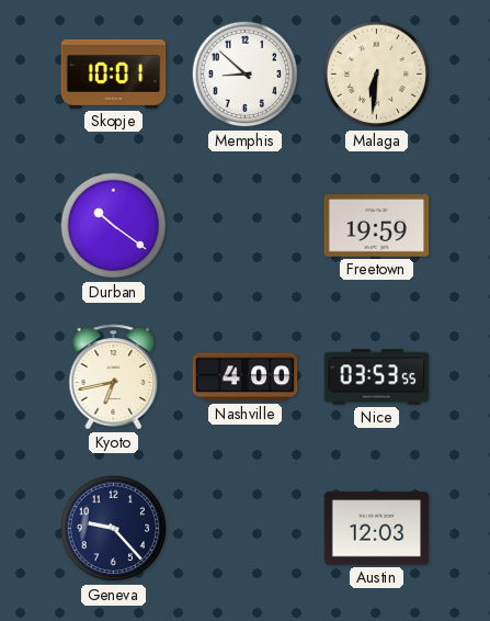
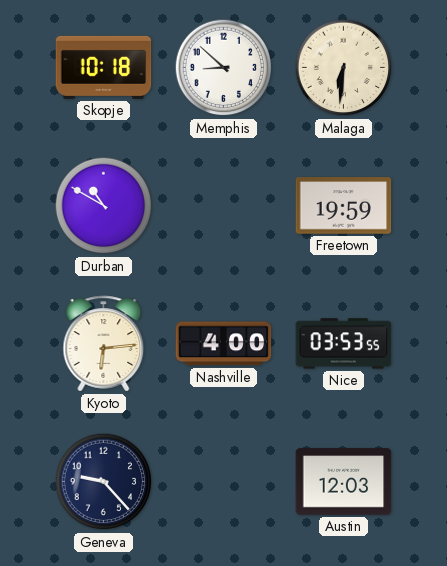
Skopje: 10:01 -> 10:18 (104, 67)
Durban: 10:21 -> 10:50 (104, 206)
Kyoto: 6:43 -> 6:14 (104, 344)
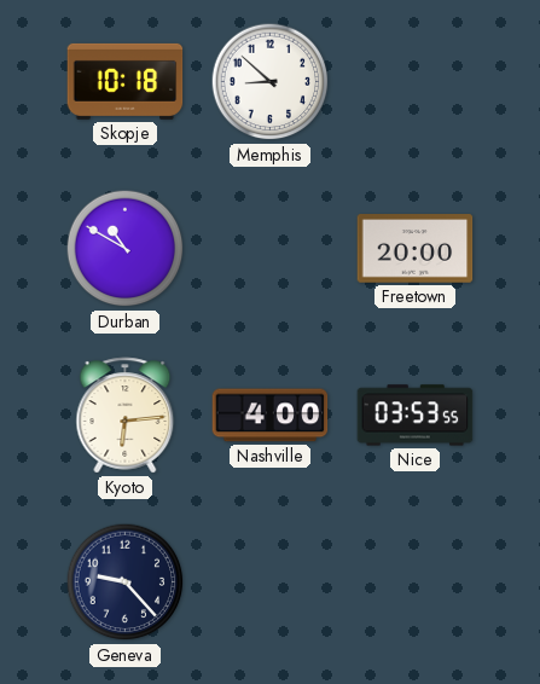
Malaga: 6:31 -> none (344, 68)
Freetown: 19:59 -> 20:00 (416, 249)
Austin: 12:03 -> none (344, 482)
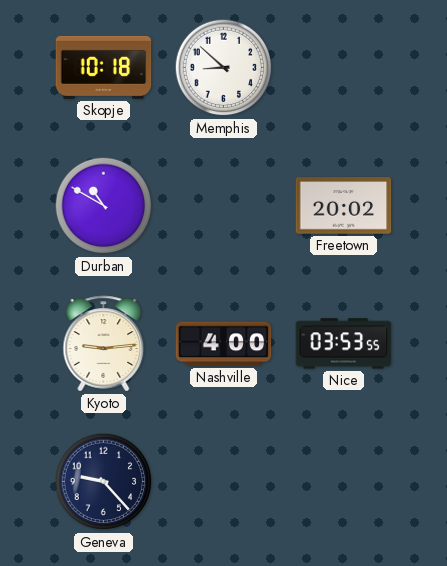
Freetown: 20:00 -> 20:02 (344, 206)
Kyoto: 6:14 -> 9:14 (104, 344)
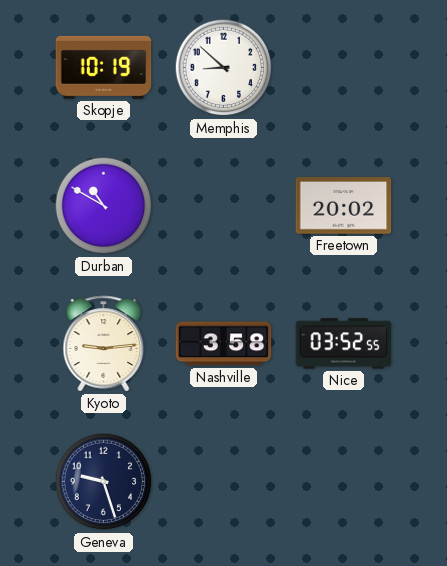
Skopje: 10:18 -> 10:19 (104, 67)
Nashville: 4:00 -> 3:58 (224, 344)
Nice: 03:53 -> 03:52 (344, 344)
Geneva: 9:23 -> 9:27 (104, 482)
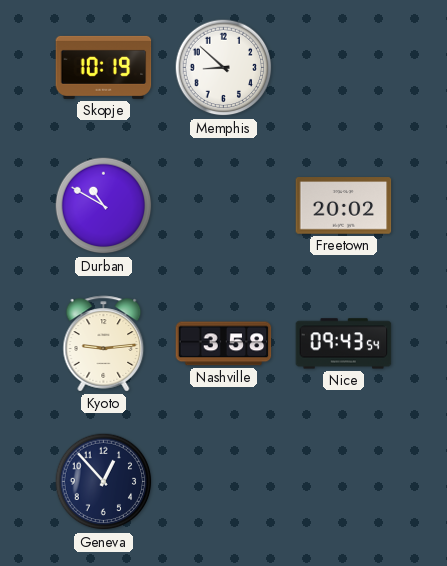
Nice: 03:52 -> 09:43 (344, 344)
Geneva: 9:27 -> 12:53 (104, 482)
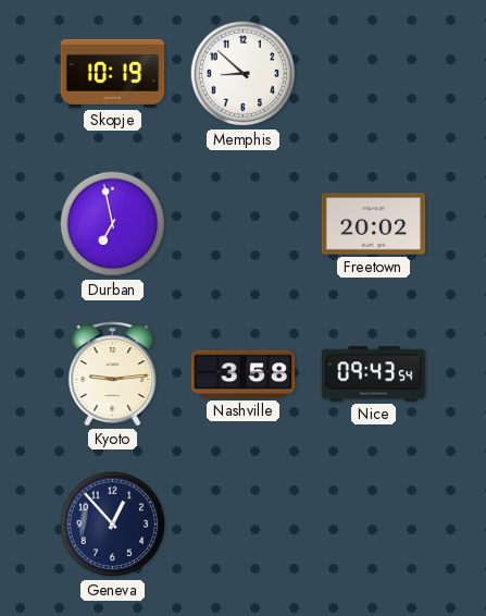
Durban: 10:50 -> 6:58 (113, 224)
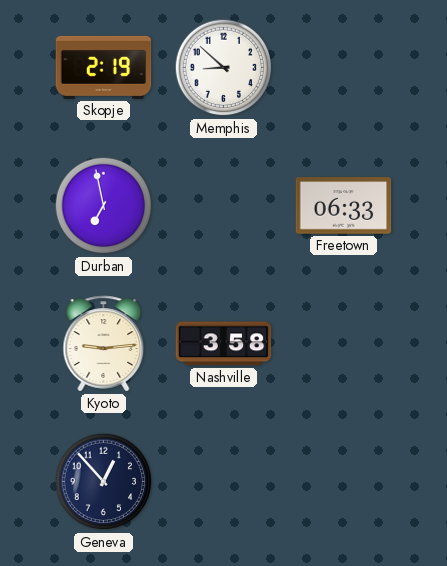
Skopje: 10:19 -> 2:19 (104, 67)
Freetown: 20:02 -> 06:33 (344, 206)
Nice: 09:43 -> none (374, 374)
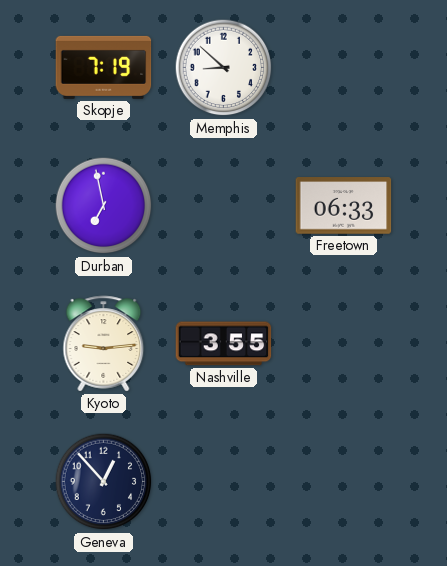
Skopje: 2:19 -> 7:19 (104, 67)
Nashville: 3:58 -> 3:55 (224, 344)
